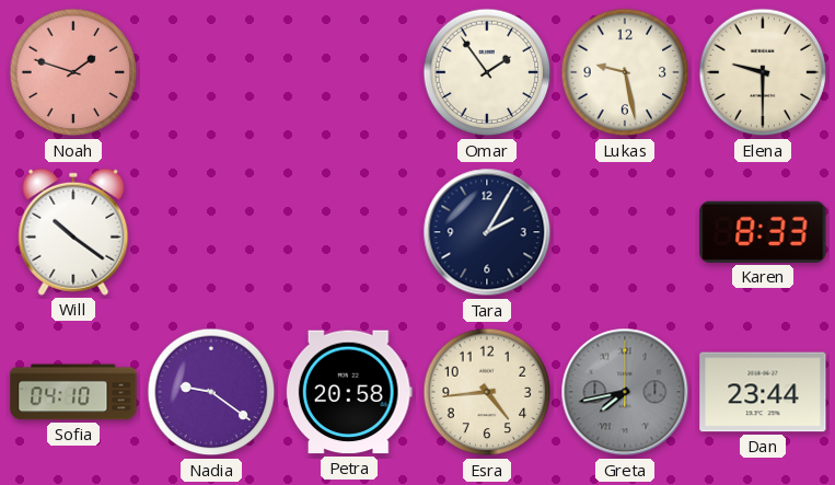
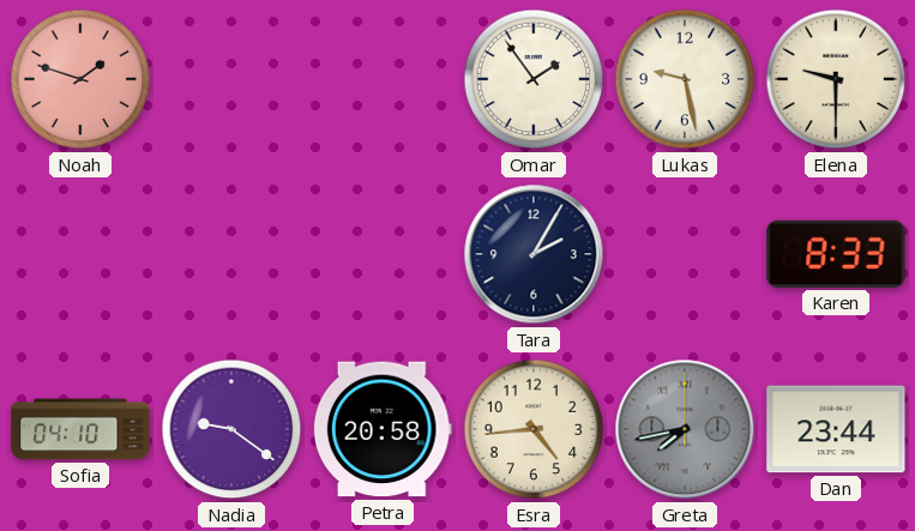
Will: 10:21 -> none (73, 232)
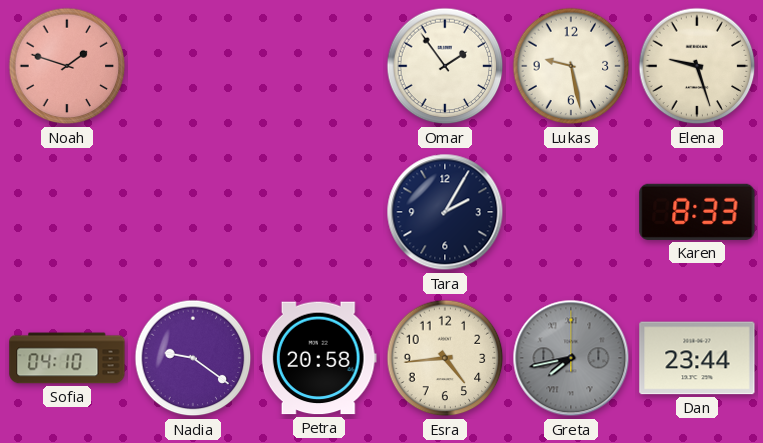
Elena: 9:30 -> 9:27 (697, 66)
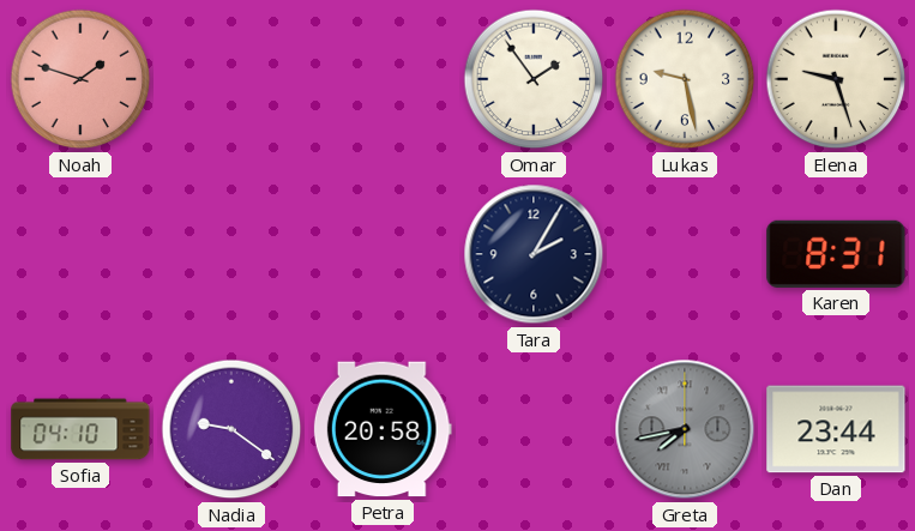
Karen: 8:33 -> 8:31 (836, 254)
Esra: 4:44 -> none (445, 358)
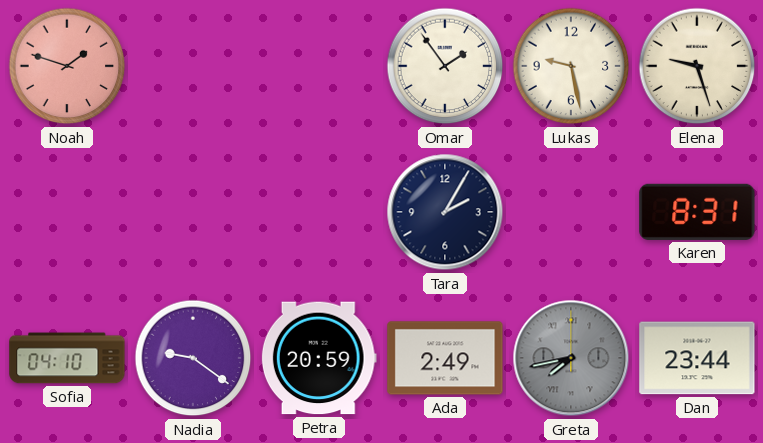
Petra: 20:58 -> 20:59 (319, 358)
Ada: none -> 2:49 (445, 358)
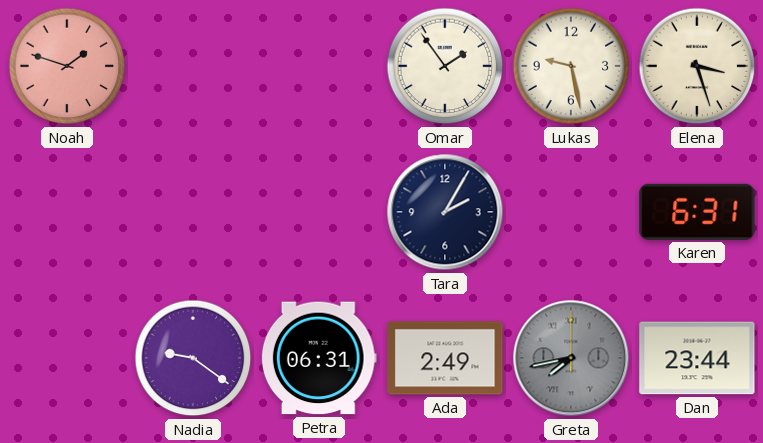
Elena: 9:27 -> 3:27 (697, 66)
Karen: 8:31 -> 6:31 (697, 212)
Sofia: 04:10 -> none (67, 358)
Petra: 20:59 -> 06:31 (319, 358)
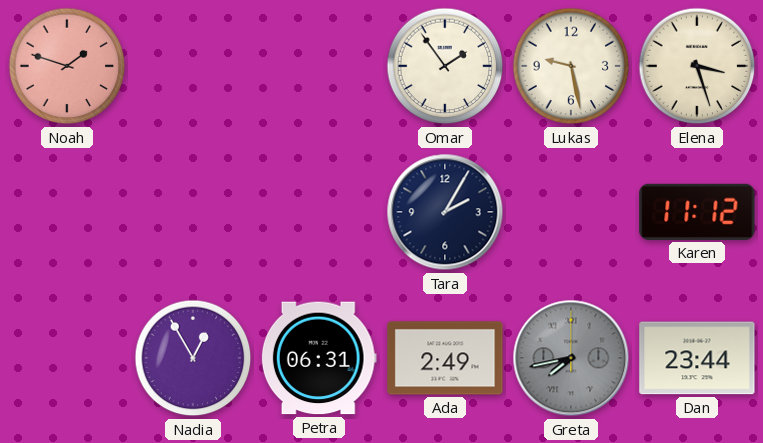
Karen: 6:31 -> 11:12 (697, 212)
Nadia: 9:21 -> 12:55 (193, 358)
